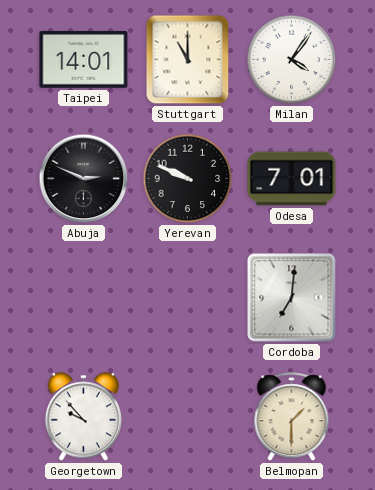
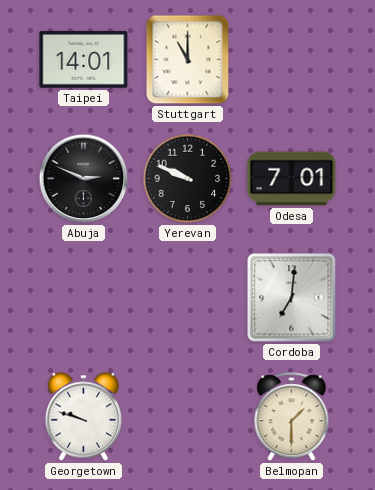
Milan: 4:06 -> none (292, 60)
Georgetown: 9:53 -> 9:48 (83, 417)
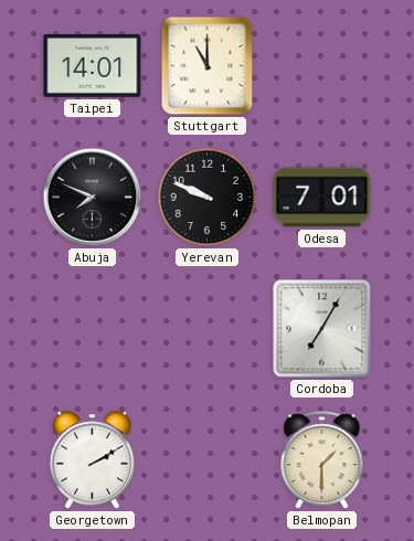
Abuja: 2:49 -> 7:49 (93, 198)
Cordoba: 7:01 -> 7:05 (322, 329)
Georgetown: 9:48 -> 2:10 (92, 460)
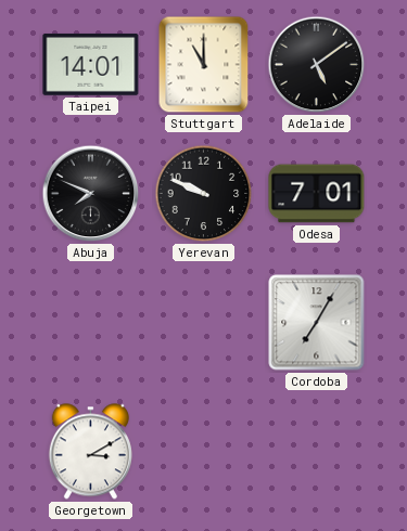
Adelaide: none -> 5:09 (317, 65)
Georgetown: 2:10 -> 3:10 (90, 452)
Belmopan: 1:30 -> none (322, 460)
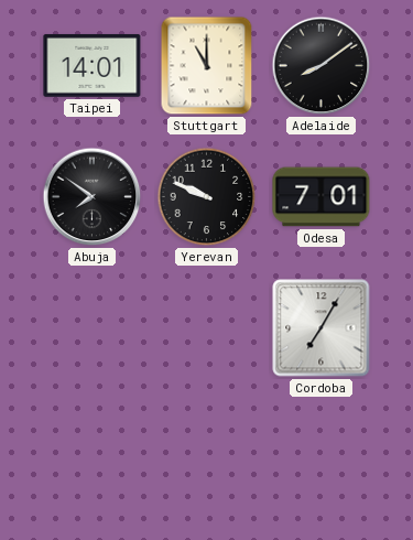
Adelaide: 5:09 -> 8:09 (322, 66)
Abuja: 7:49 -> 7:51 (93, 197)
Georgetown: 3:10 -> none (90, 452)
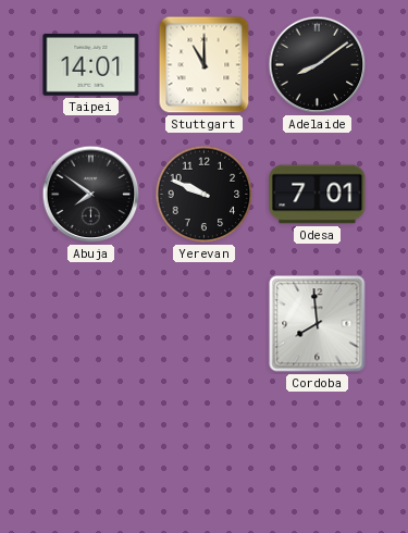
Cordoba: 7:05 -> 7:59 (318, 324)
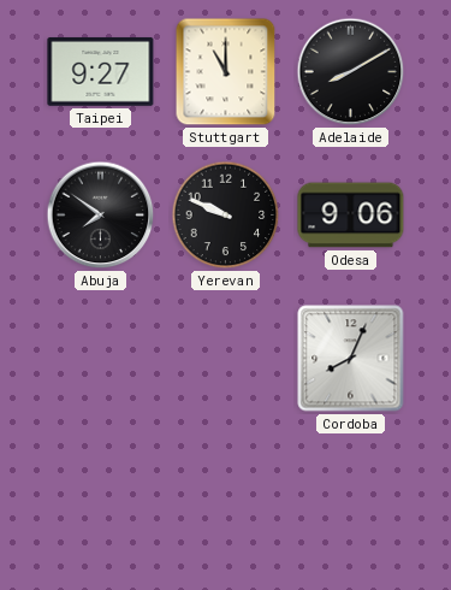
Taipei: 14:01 -> 9:27 (101, 71)
Adelaide: 8:09 -> 8:10 (351, 72)
Odesa: 7:01 -> 9:06 (351, 216)
Cordoba: 7:59 -> 8:04 (351, 359)
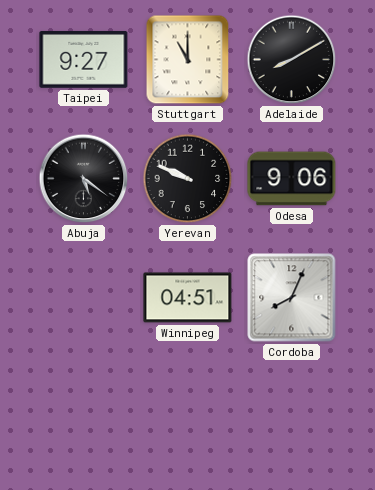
Abuja: 7:51 -> 5:21 (84, 179)
Winnipeg: none -> 04:51 (188, 298)
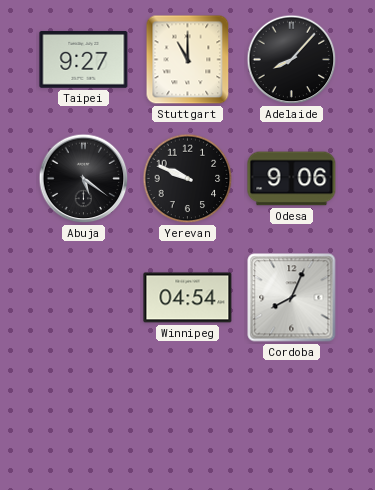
Adelaide: 8:10 -> 8:07 (292, 60)
Winnipeg: 04:51 -> 04:54 (188, 298)
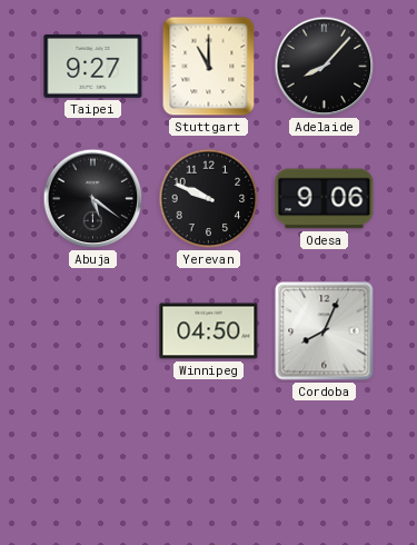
Winnipeg: 04:54 -> 04:50 (209, 331)
